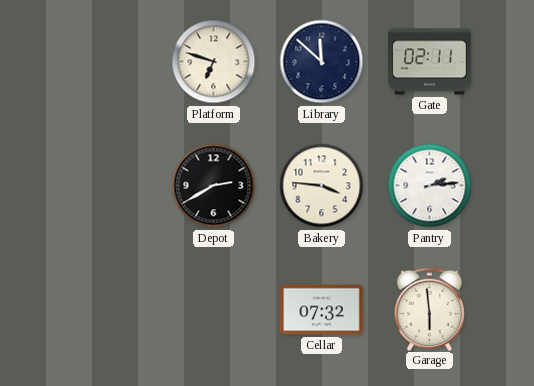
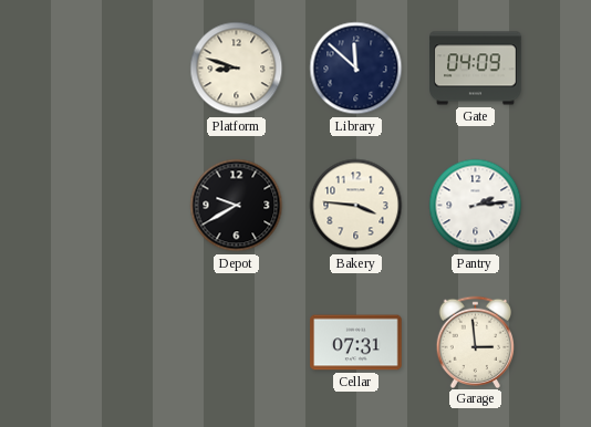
Platform: 6:48 -> 8:48 (237, 69)
Gate: 02:11 -> 04:09 (476, 69)
Depot: 2:40 -> 9:40 (237, 206)
Cellar: 07:32 -> 07:31 (356, 343)
Garage: 5:59 -> 2:59 (476, 342)
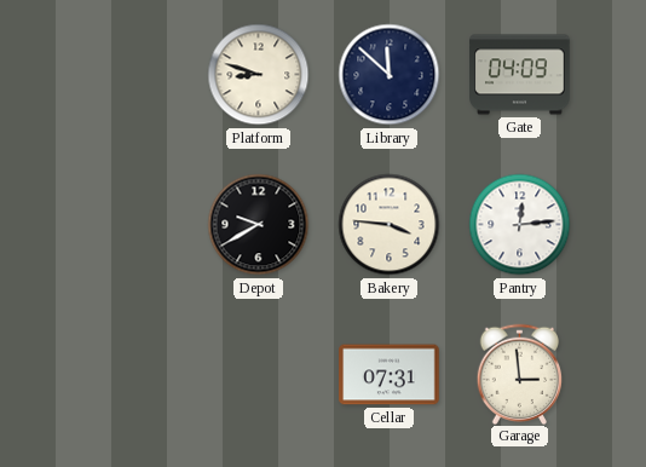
Pantry: 2:14 -> 12:14 (520, 225)
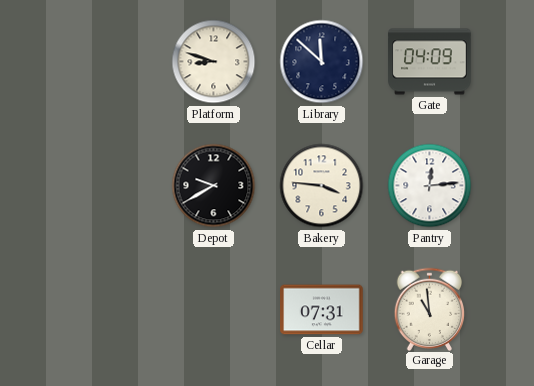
Garage: 2:59 -> 10:59 (430, 309)
